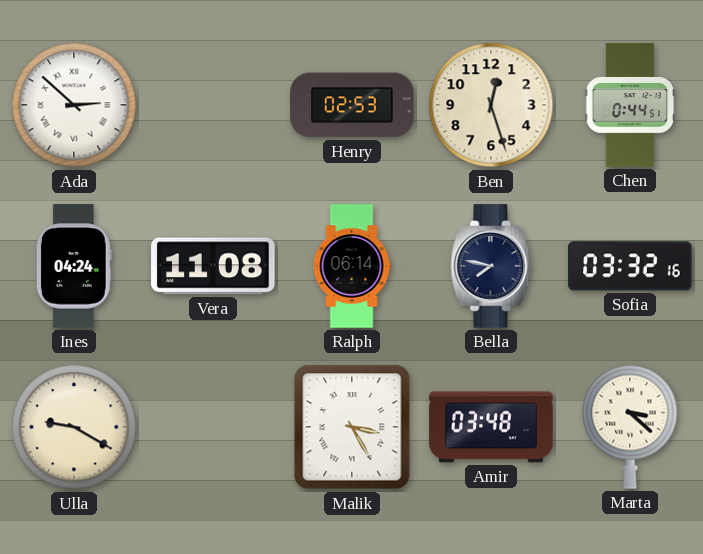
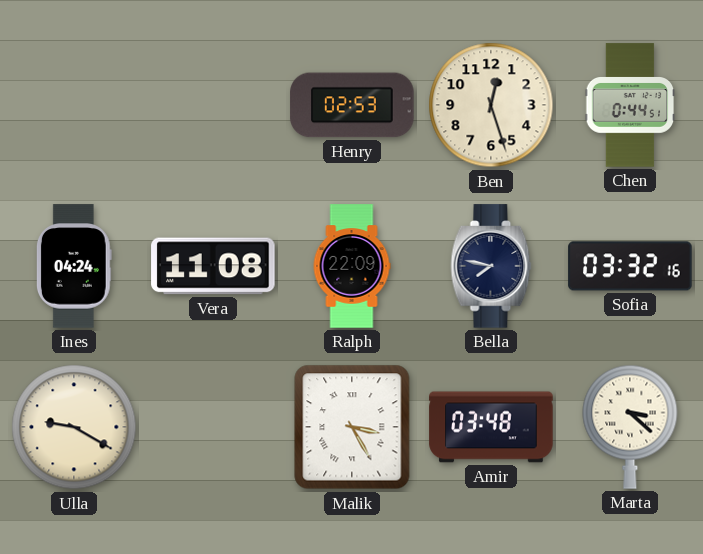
Ada: 2:52 -> none (74, 105)
Ralph: 06:14 -> 22:09 (352, 266)
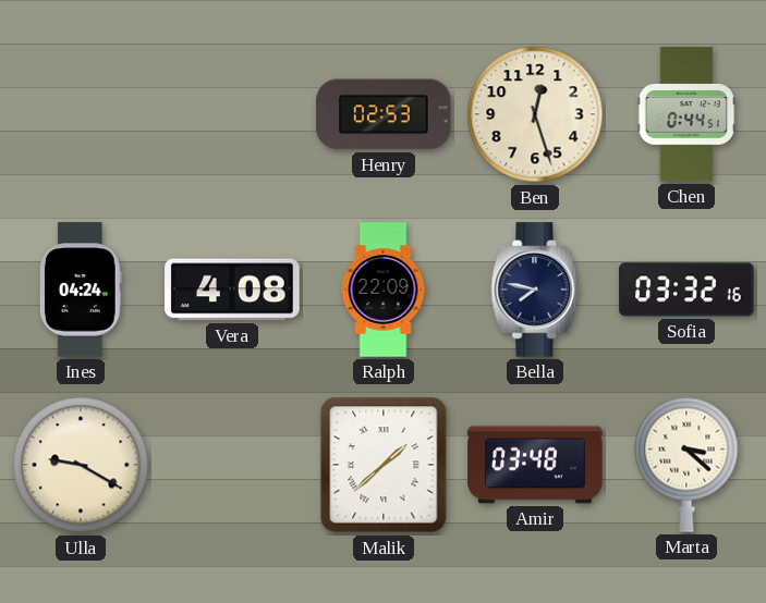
Vera: 11:08 -> 4:08 (232, 290)
Malik: 3:25 -> 1:38 (384, 465)
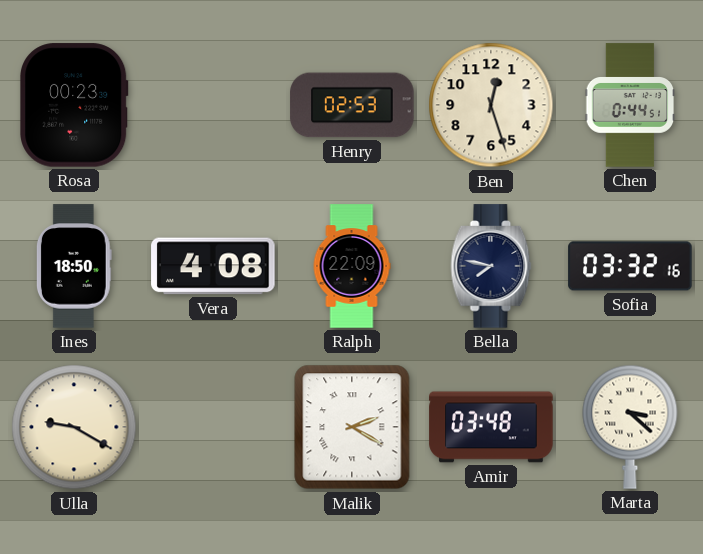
Rosa: none -> 00:23 (75, 105)
Ines: 04:24 -> 18:50 (74, 266)
Malik: 1:38 -> 2:20 (352, 427)
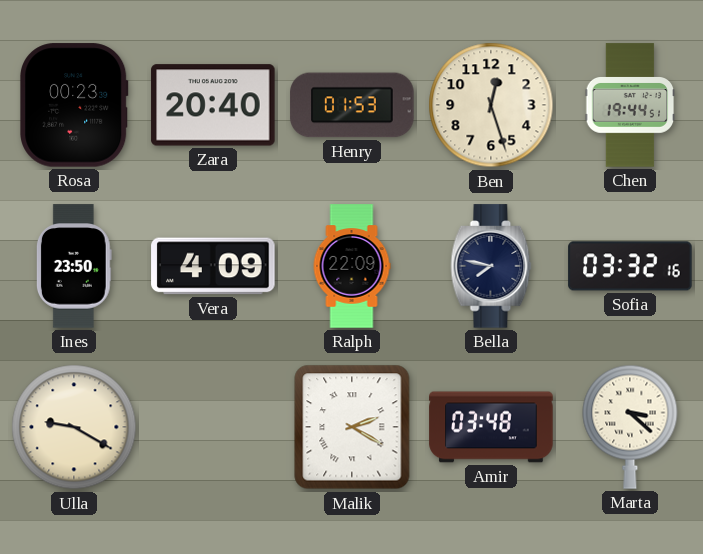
Zara: none -> 20:40 (213, 105)
Henry: 02:53 -> 01:53 (352, 105)
Chen: 0:44 -> 19:44 (630, 105)
Ines: 18:50 -> 23:50 (74, 266)
Vera: 4:08 -> 4:09 (213, 266)
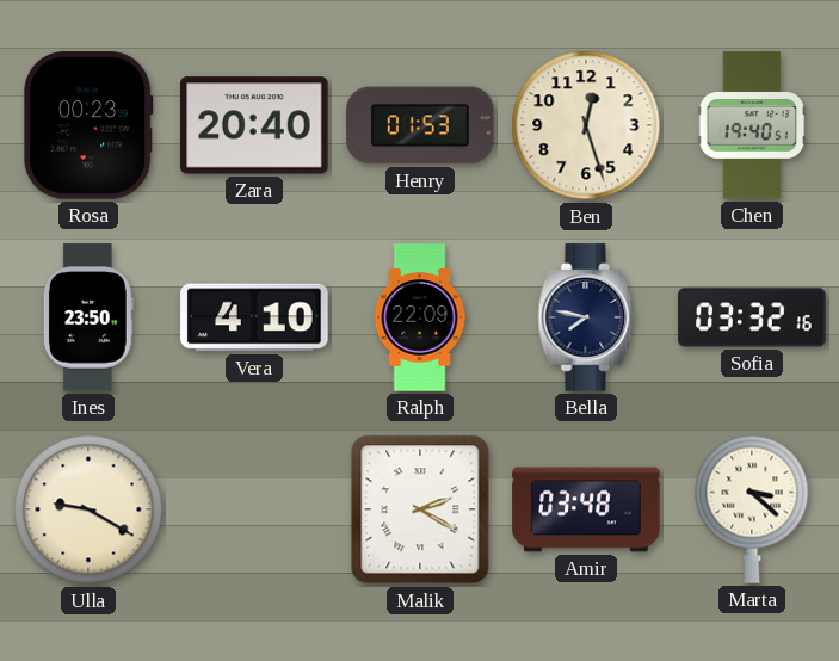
Chen: 19:44 -> 19:40 (752, 125)
Vera: 4:09 -> 4:10 (254, 317)
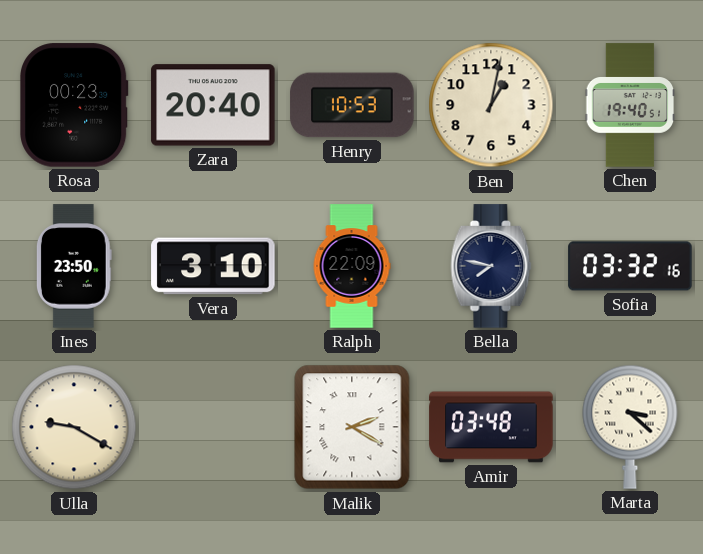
Henry: 01:53 -> 10:53 (352, 105)
Ben: 12:27 -> 1:02 (491, 105)
Vera: 4:10 -> 3:10 (213, 266)
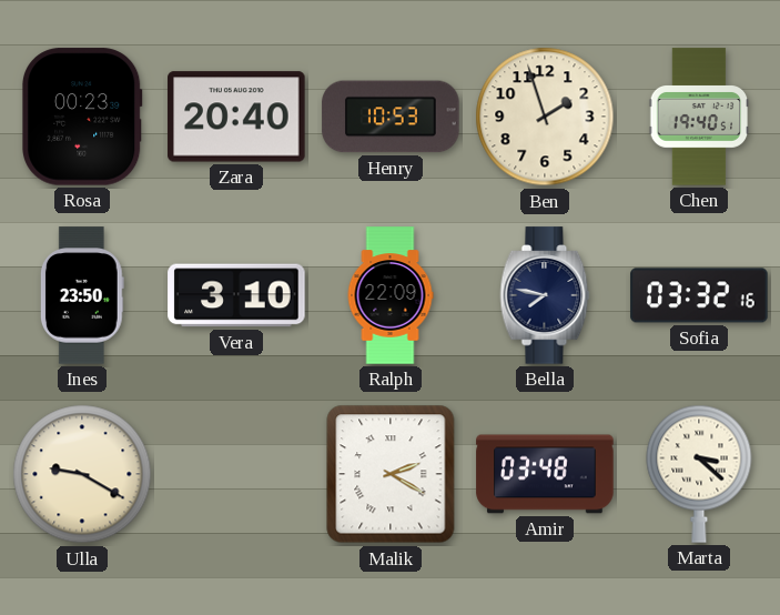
Ben: 1:02 -> 1:57 (545, 117)
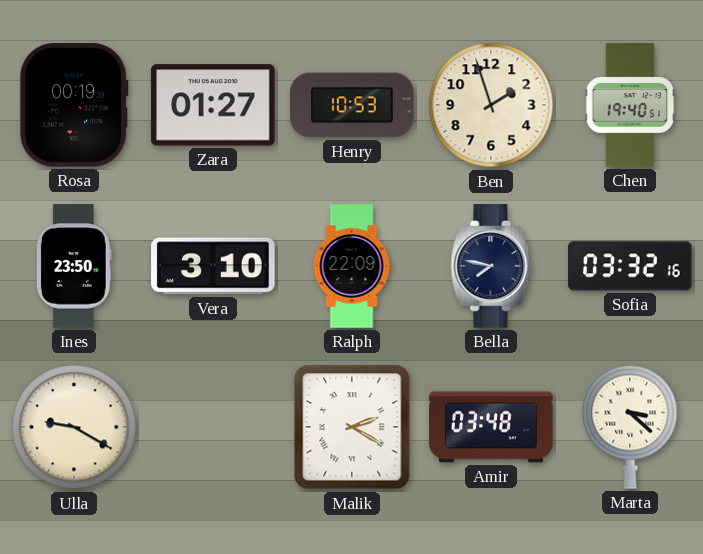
Rosa: 00:23 -> 00:19 (75, 105)
Zara: 20:40 -> 01:27 (213, 105)
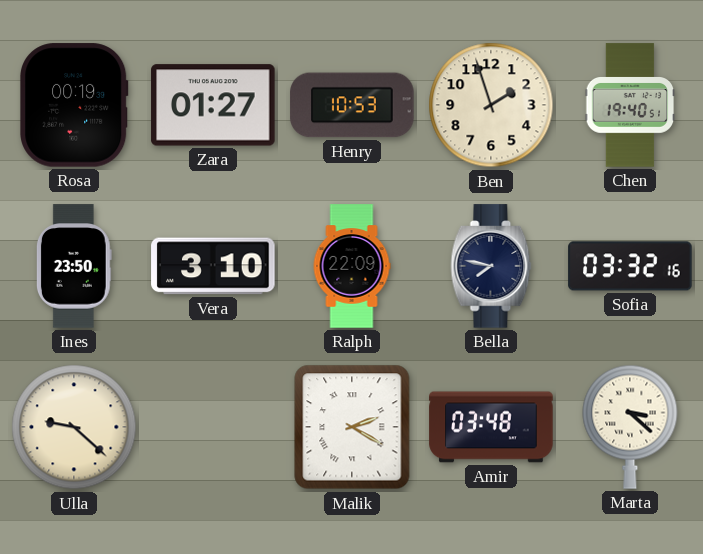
Ulla: 9:20 -> 9:22 (74, 427)
